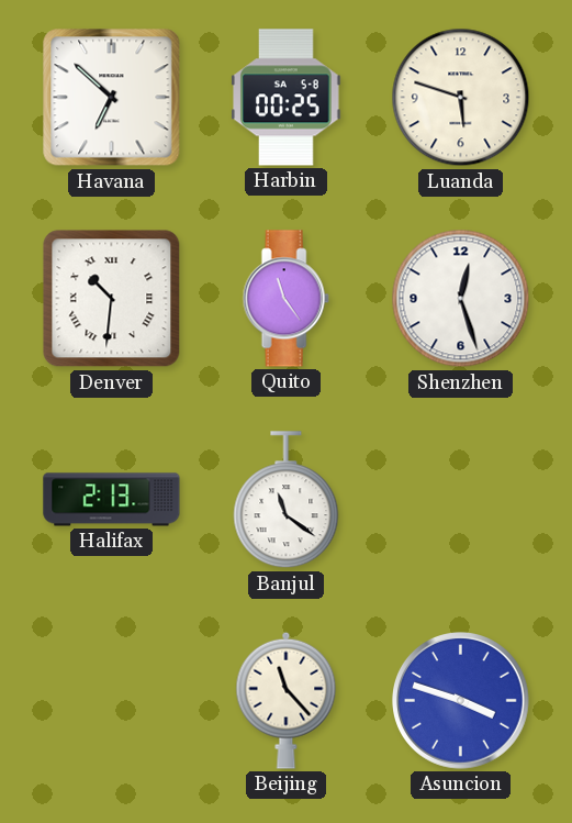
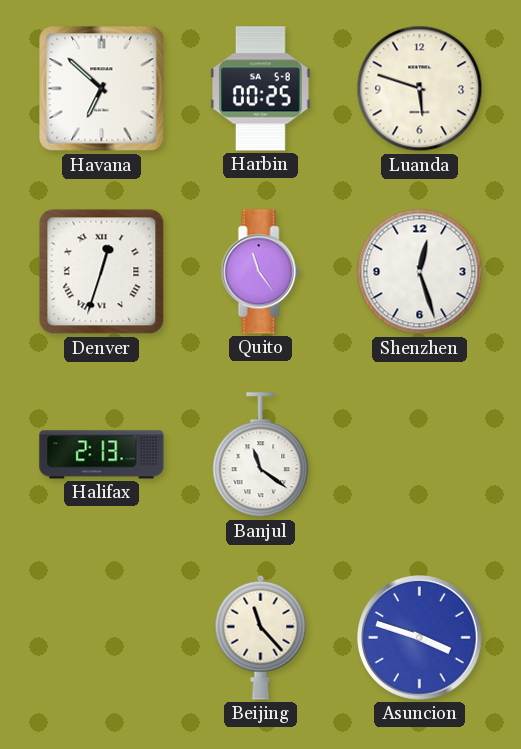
Denver: 10:31 -> 12:33 (102, 272)
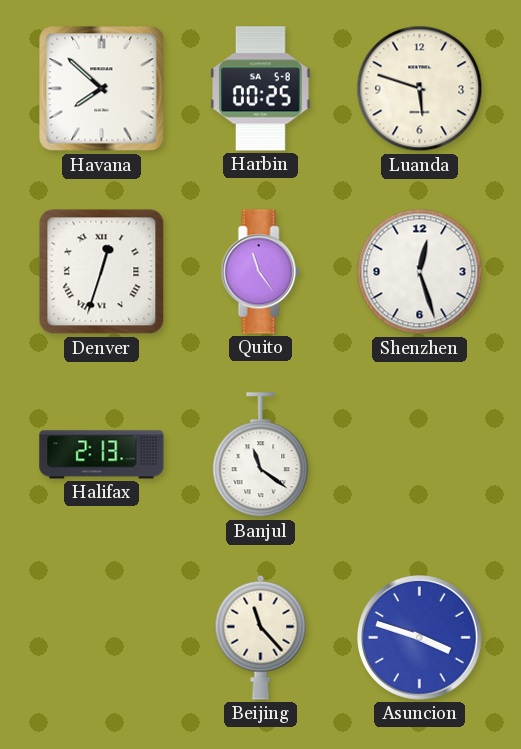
Havana: 6:52 -> 7:52 (102, 89)
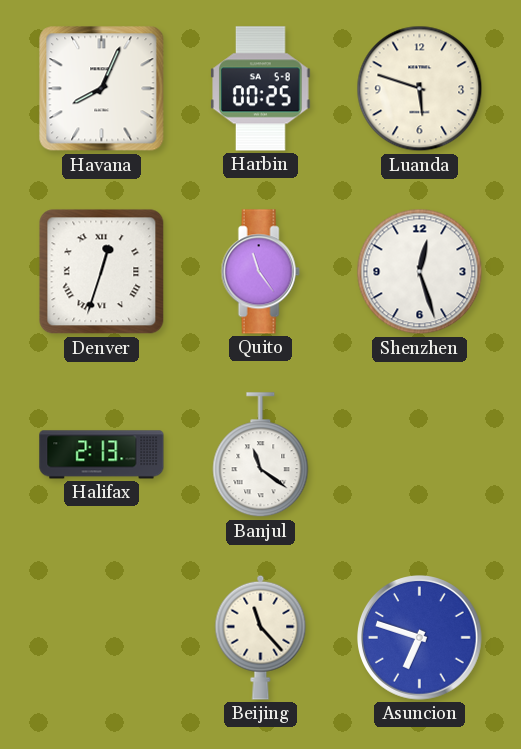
Havana: 7:52 -> 8:04 (102, 89)
Asuncion: 3:48 -> 6:48 (420, 638)
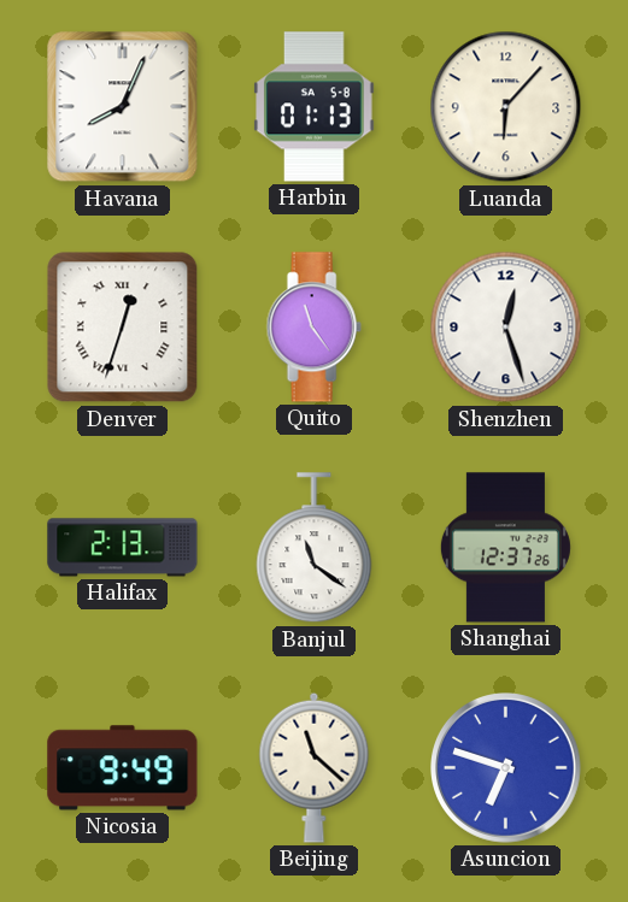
Harbin: 00:25 -> 01:13 (315, 107)
Luanda: 5:48 -> 6:07 (506, 107)
Shanghai: none -> 12:37 (505, 548)
Nicosia: none -> 9:49 (123, 768)
Beijing: 11:23 -> 11:22 (315, 767)
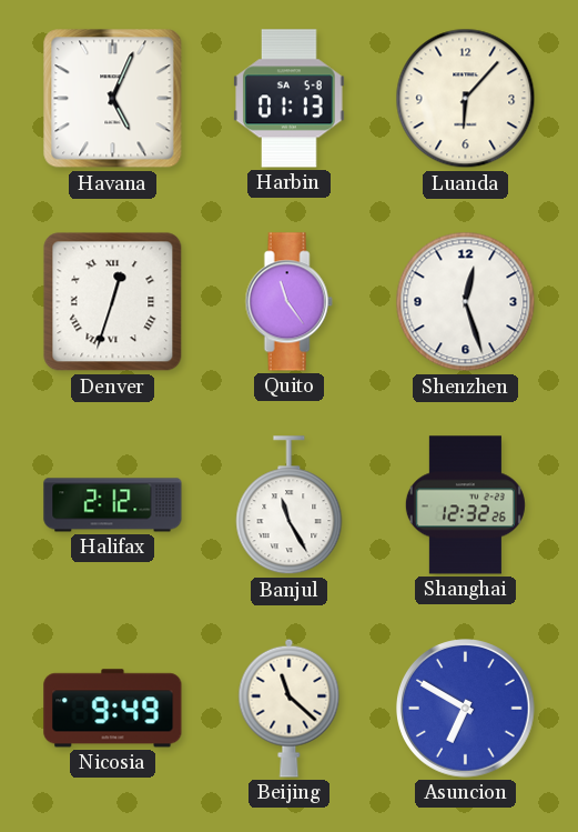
Havana: 8:04 -> 5:04 (113, 99)
Halifax: 2:13 -> 2:12 (113, 505)
Banjul: 11:21 -> 11:25 (290, 505)
Shanghai: 12:37 -> 12:32 (465, 505)
Asuncion: 6:48 -> 6:50 (466, 709)
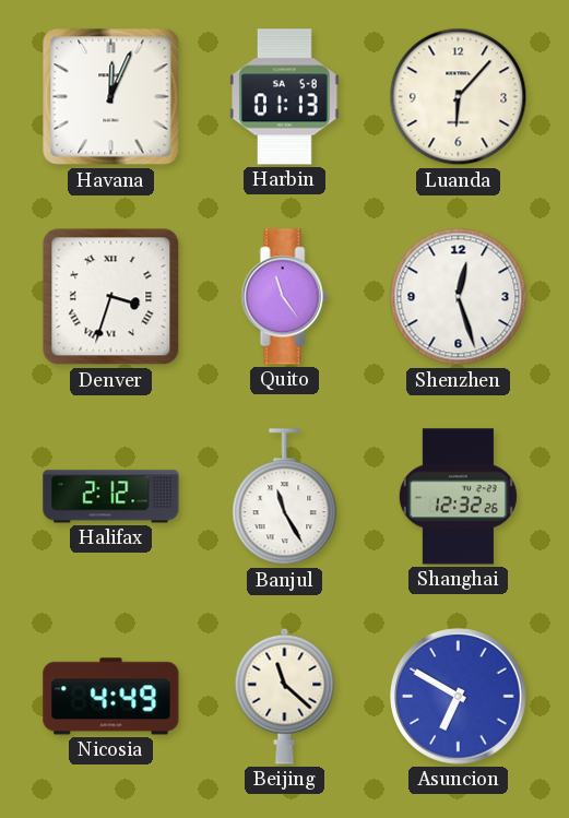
Havana: 5:04 -> 12:04 (111, 97)
Denver: 12:33 -> 3:33 (111, 297)
Nicosia: 9:49 -> 4:49 (111, 697)
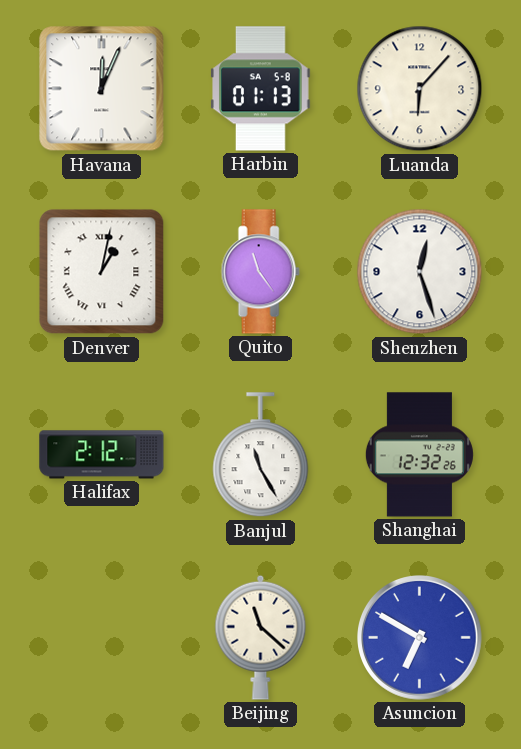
Denver: 3:33 -> 1:02 (102, 272)
Nicosia: 4:49 -> none (111, 697)
